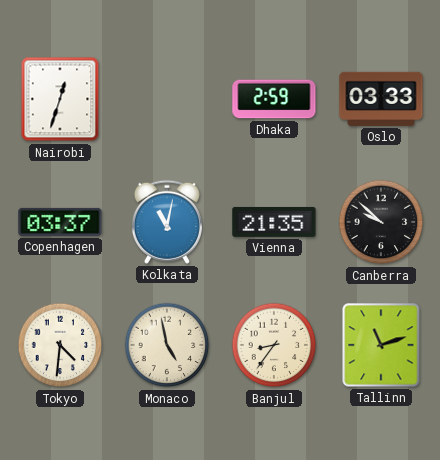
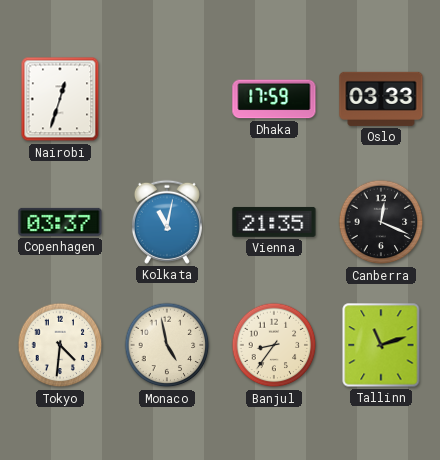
Dhaka: 2:59 -> 17:59 (274, 99)
Canberra: 9:52 -> 12:19 (381, 222)
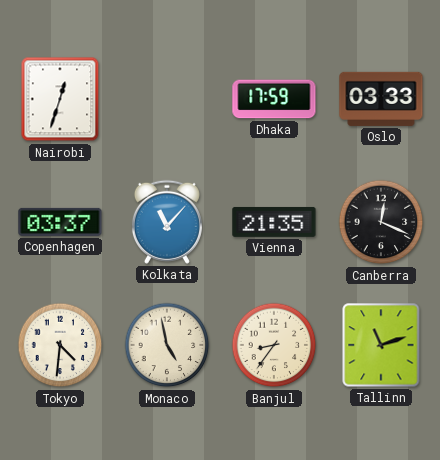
Kolkata: 11:02 -> 11:07 (167, 222)
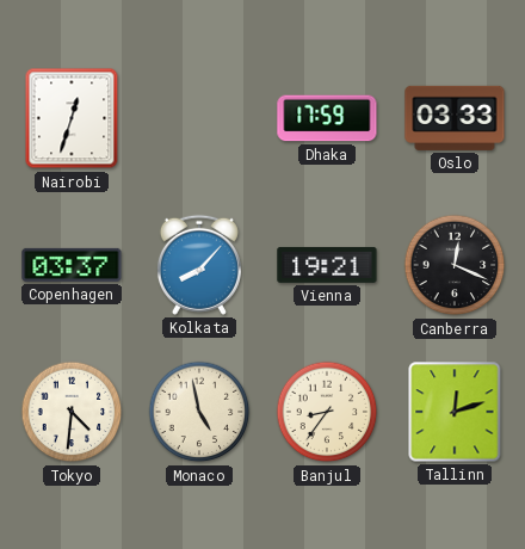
Kolkata: 11:07 -> 8:07 (199, 265)
Vienna: 21:35 -> 19:21 (327, 265)
Tallinn: 11:12 -> 12:12 (455, 412)
